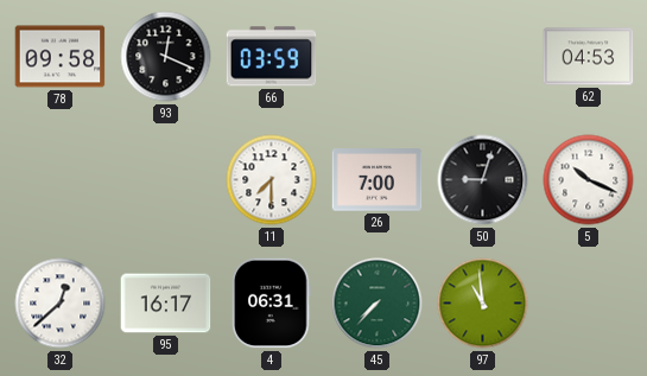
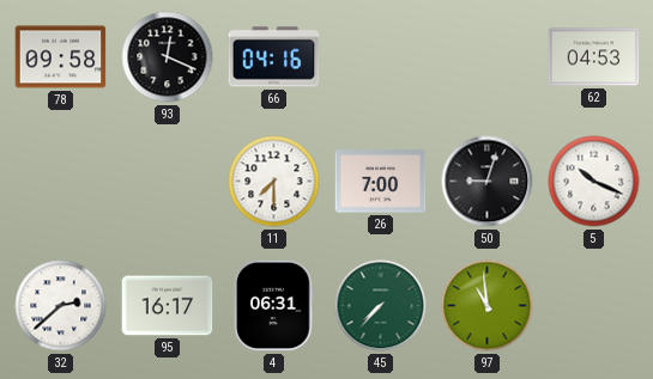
66: 03:59 -> 04:16 (274, 57)
32: 12:38 -> 2:38 (61, 306)
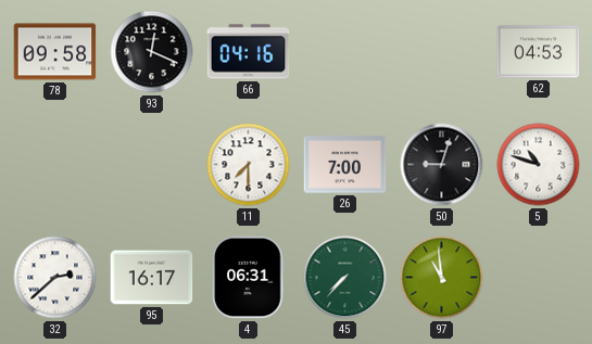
5: 10:19 -> 10:48 (539, 165)
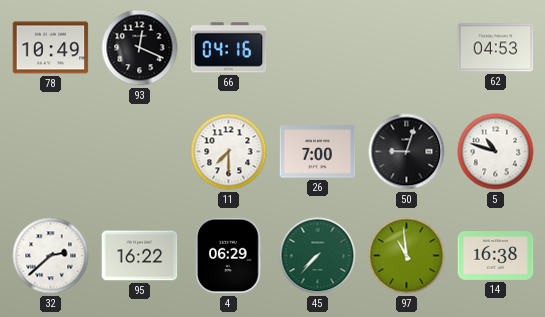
78: 09:58 -> 10:49 (51, 48)
95: 16:17 -> 16:22 (140, 256)
4: 06:31 -> 06:29 (229, 256)
14: none -> 16:38 (496, 256)
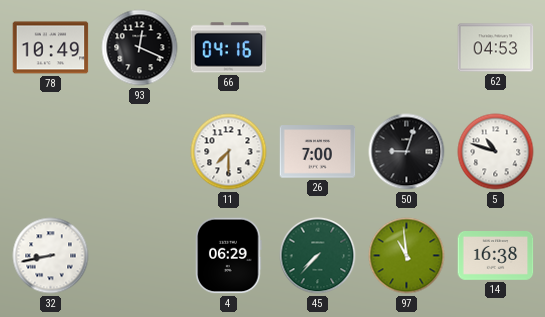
32: 2:38 -> 8:43 (51, 256)
95: 16:22 -> none (140, 256)
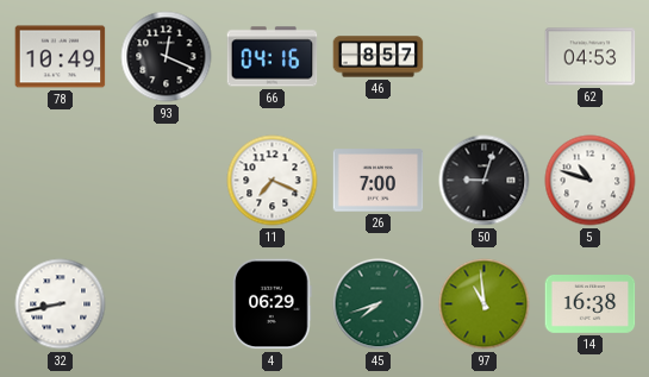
46: none -> 8:57 (379, 57)
11: 7:30 -> 7:19 (273, 181)
45: 7:37 -> 7:42 (379, 304)
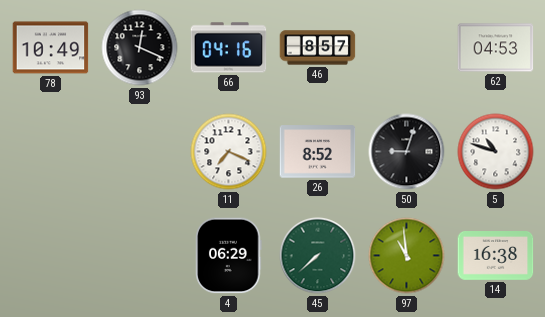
26: 7:00 -> 8:52 (318, 152)
32: 8:43 -> none (61, 304)
45: 7:42 -> 7:38 (318, 256)
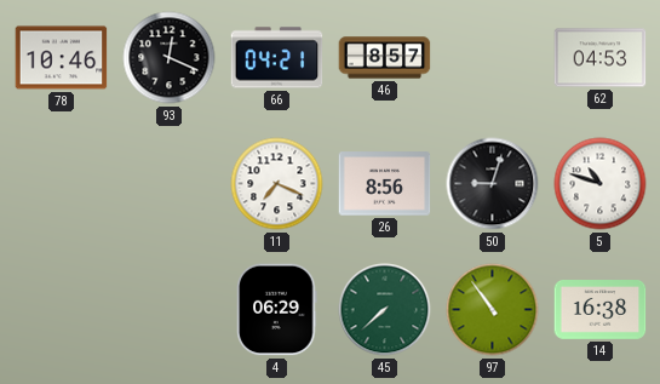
78: 10:49 -> 10:46 (62, 58)
66: 04:16 -> 04:21 (277, 58)
26: 8:52 -> 8:56 (385, 184)
97: 10:59 -> 10:54 (493, 310)
